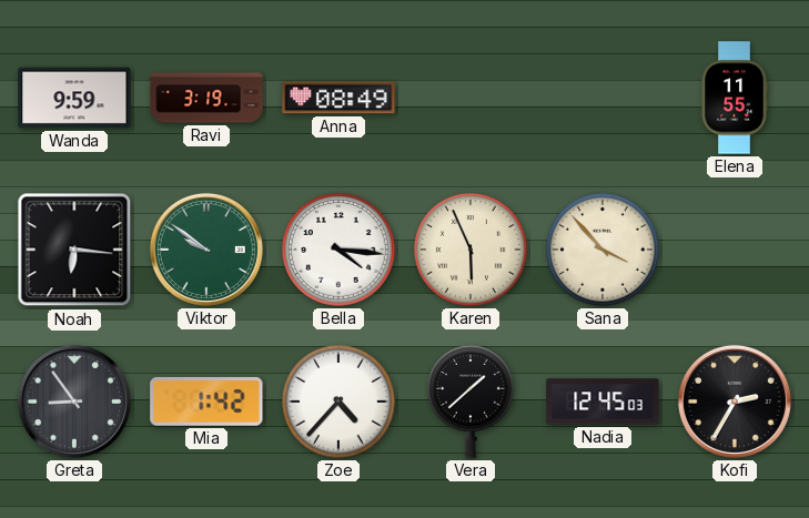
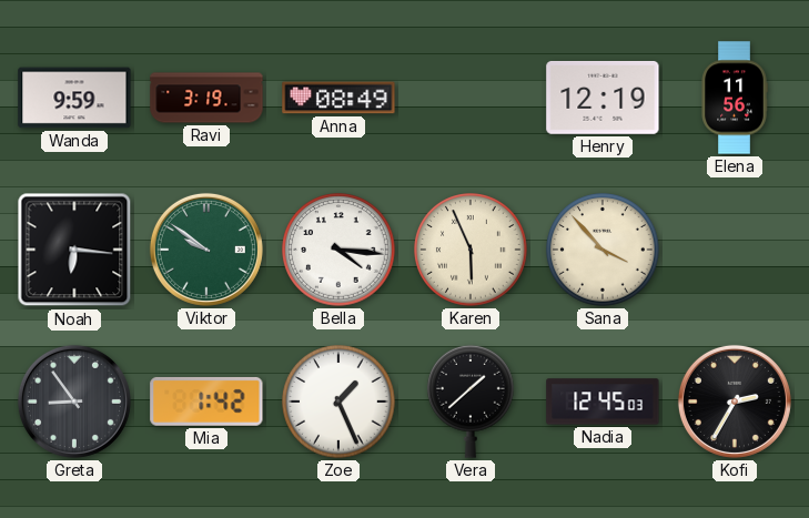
Henry: none -> 12:19 (603, 98)
Elena: 11:55 -> 11:56 (735, 98)
Zoe: 4:37 -> 1:26 (338, 402)
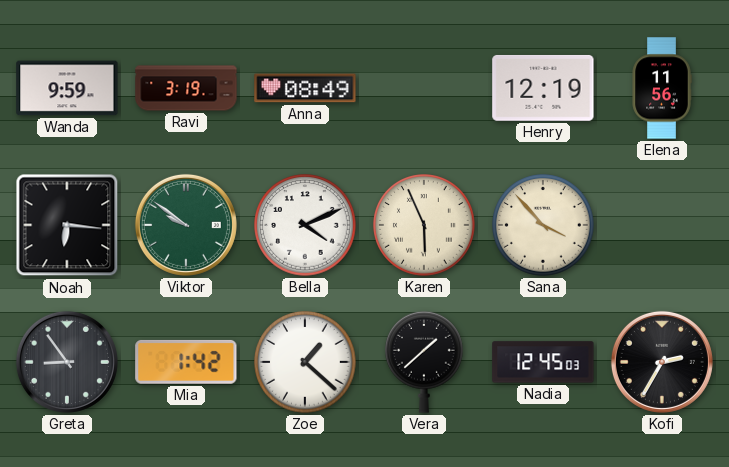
Bella: 4:16 -> 4:11 (305, 225)
Zoe: 1:26 -> 1:22 (305, 362)
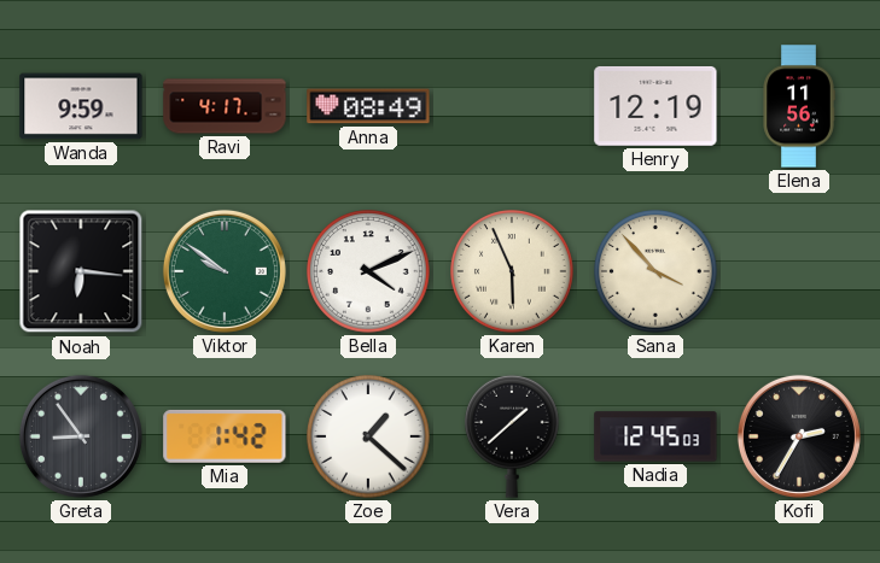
Ravi: 3:19 -> 4:17 (225, 106)
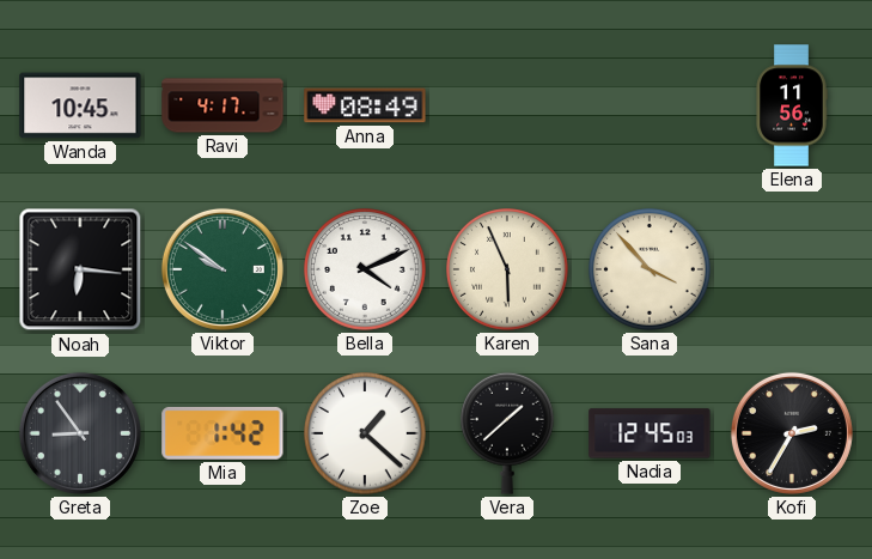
Wanda: 9:59 -> 10:45 (80, 105)
Henry: 12:19 -> none (655, 106)
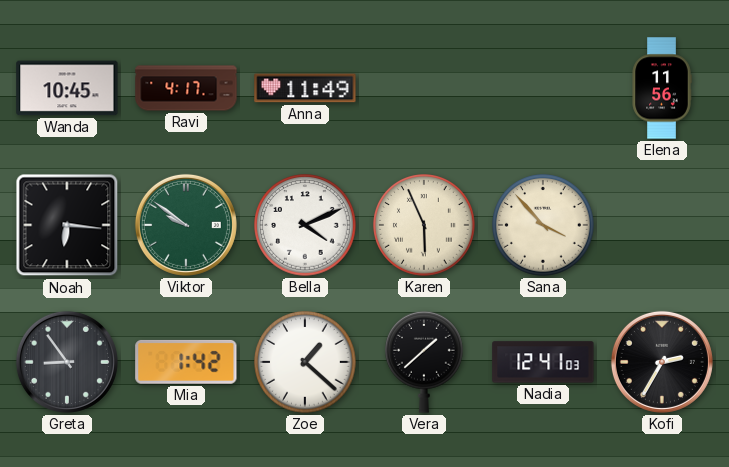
Anna: 08:49 -> 11:49 (305, 88)
Nadia: 12:45 -> 12:41 (543, 362)
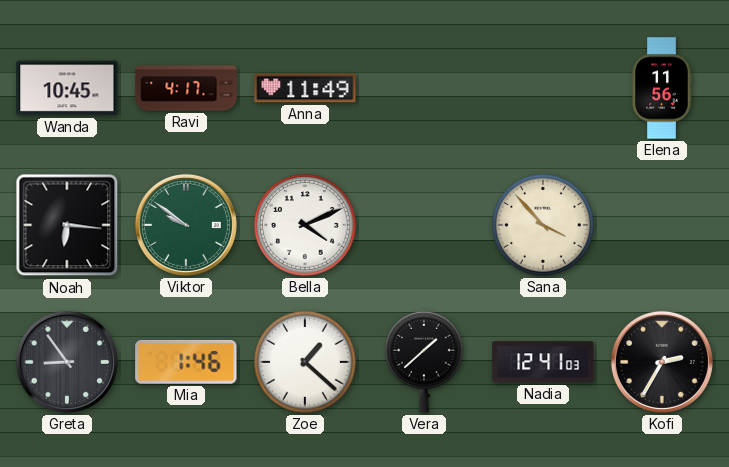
Karen: 5:56 -> none (424, 225)
Mia: 1:42 -> 1:46 (186, 362)
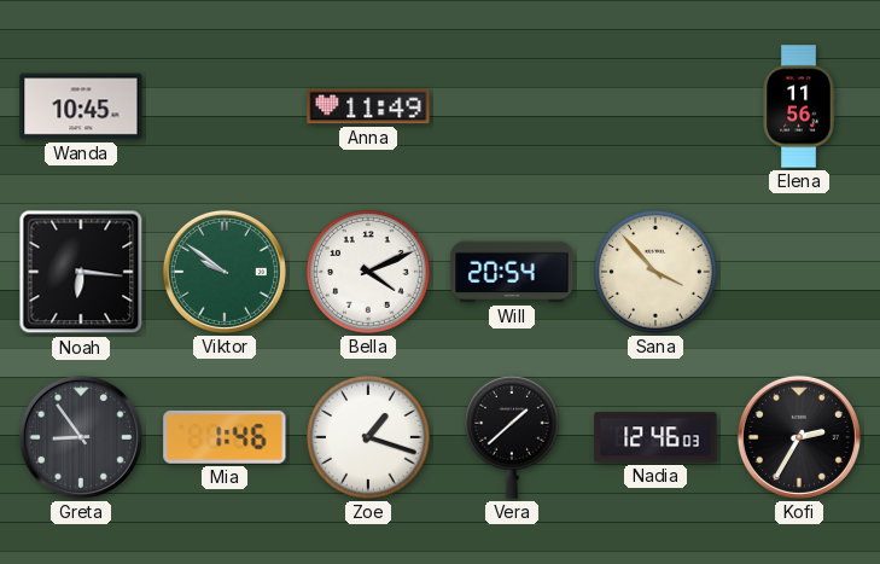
Ravi: 4:17 -> none (186, 88)
Will: none -> 20:54 (512, 272)
Zoe: 1:22 -> 1:18 (368, 437)
Nadia: 12:41 -> 12:46 (655, 437)
